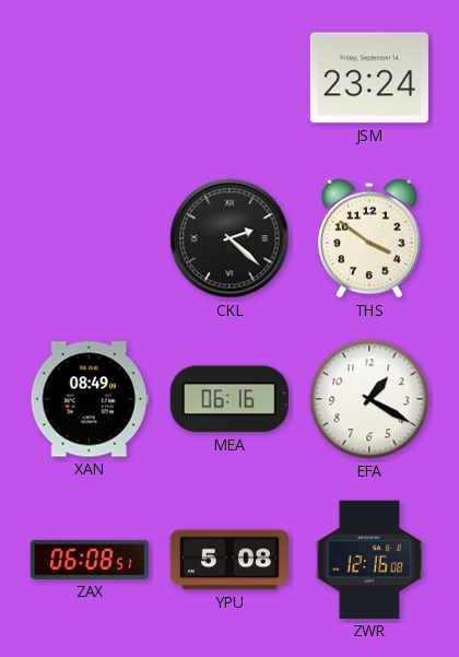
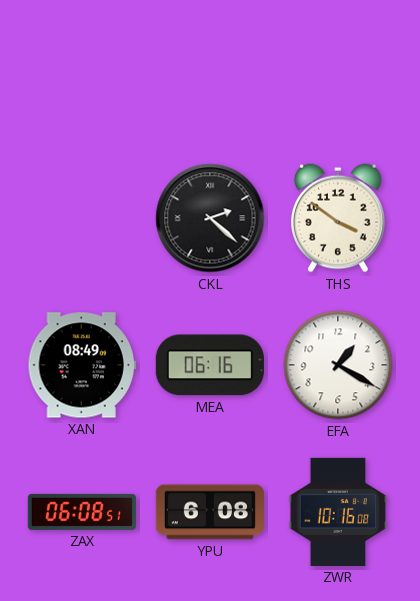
JSM: 23:24 -> none (369, 78)
YPU: 5:08 -> 6:08 (210, 512)
ZWR: 12:16 -> 10:16 (338, 512)
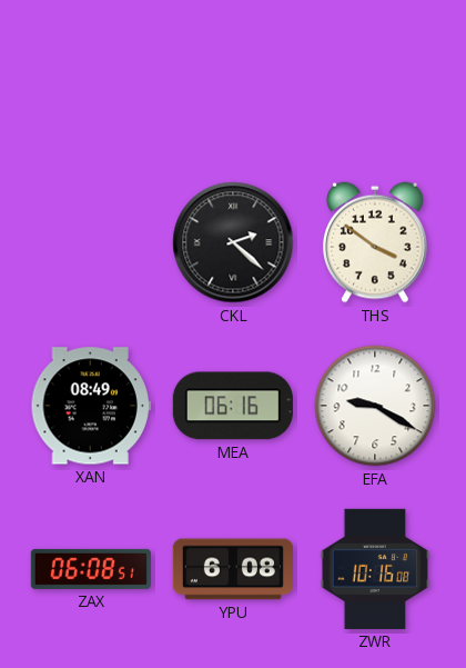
EFA: 1:20 -> 9:20 (375, 406)
